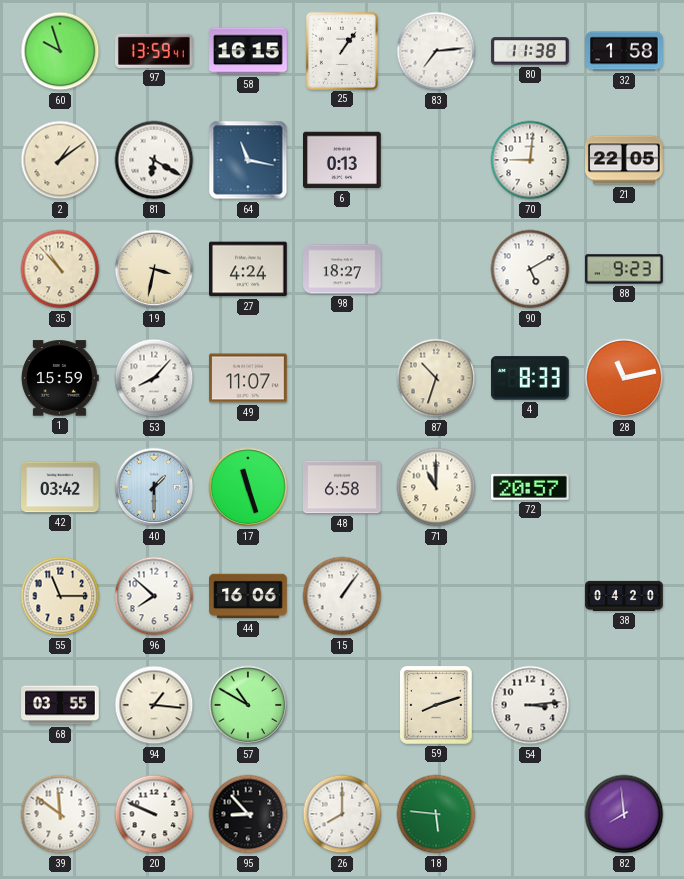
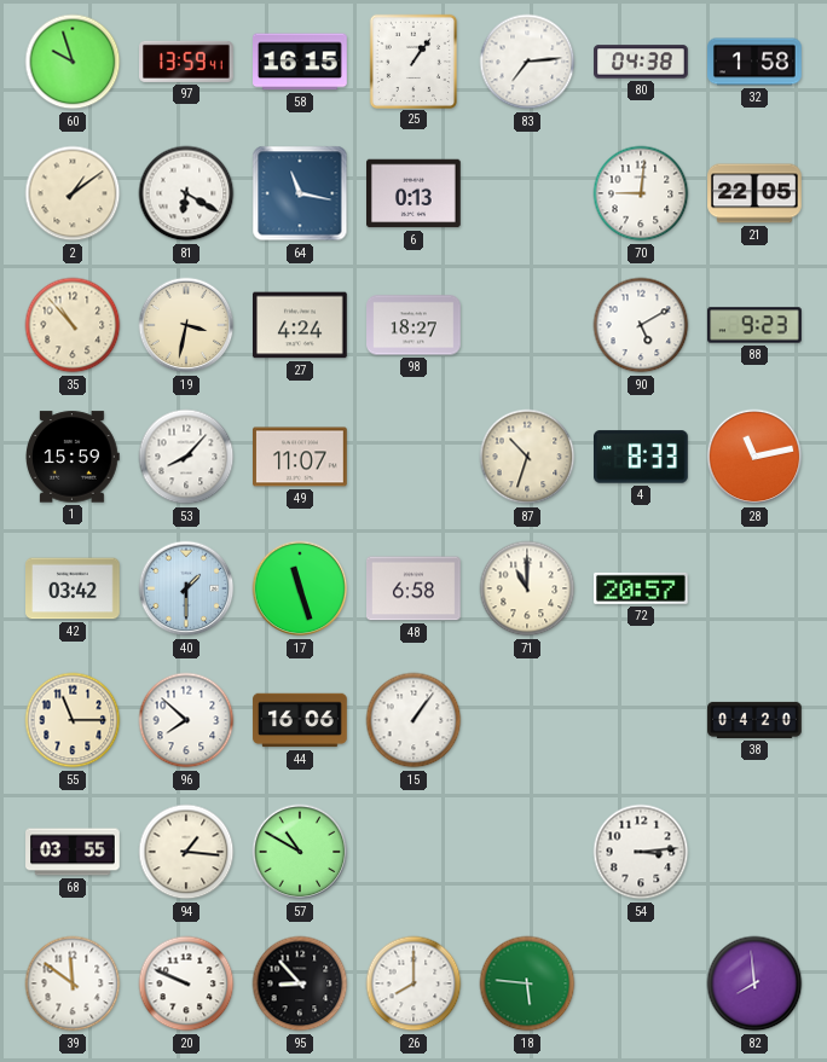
80: 11:38 -> 04:38 (641, 62)
59: 8:12 -> none (437, 705)
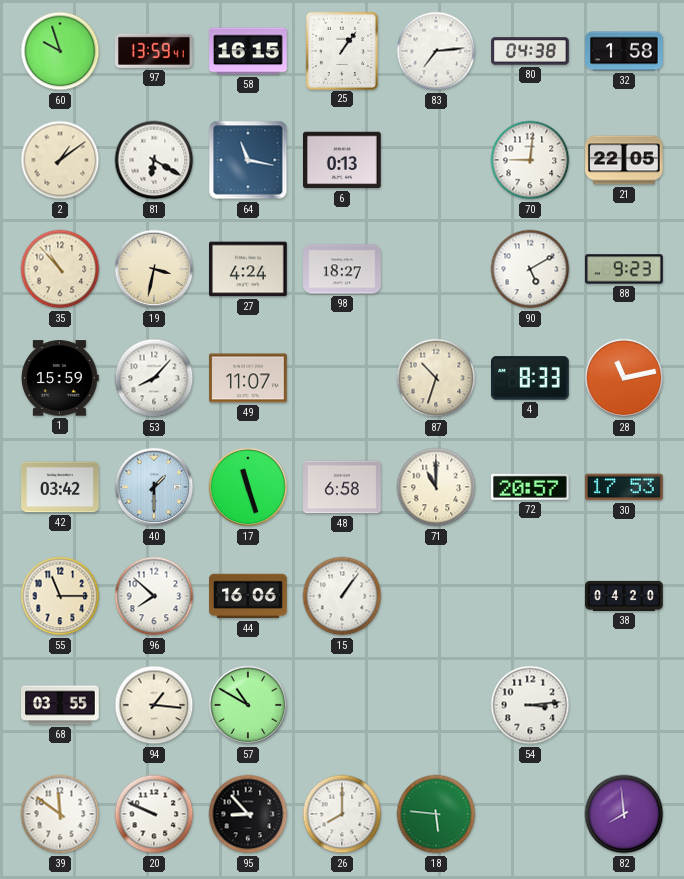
30: none -> 17:53 (624, 487)
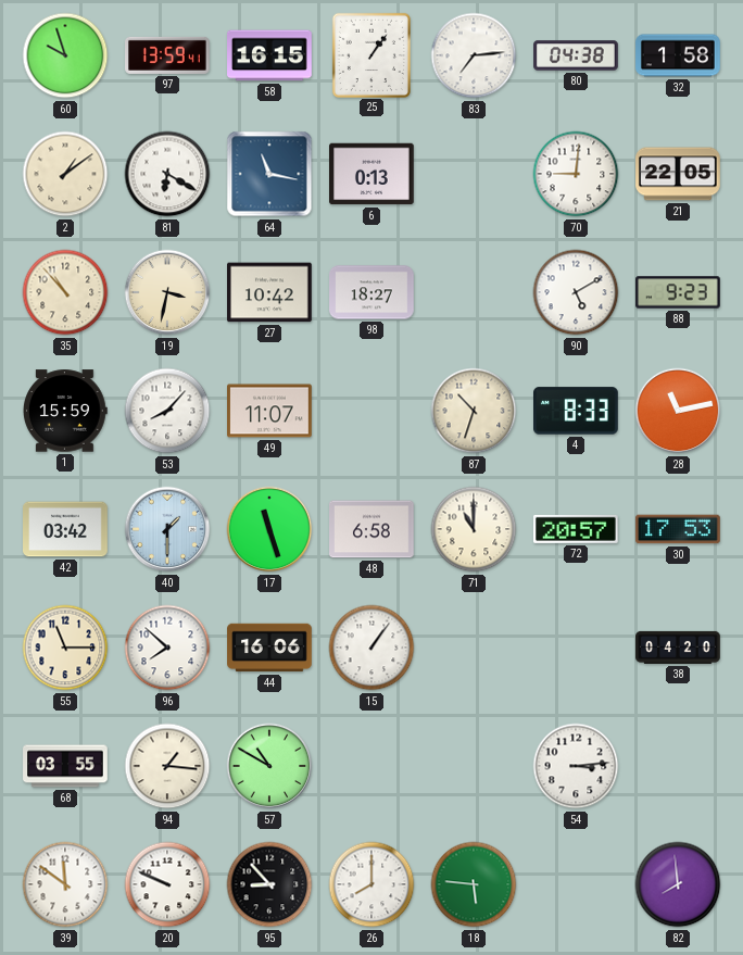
27: 4:24 -> 10:42 (270, 292)
